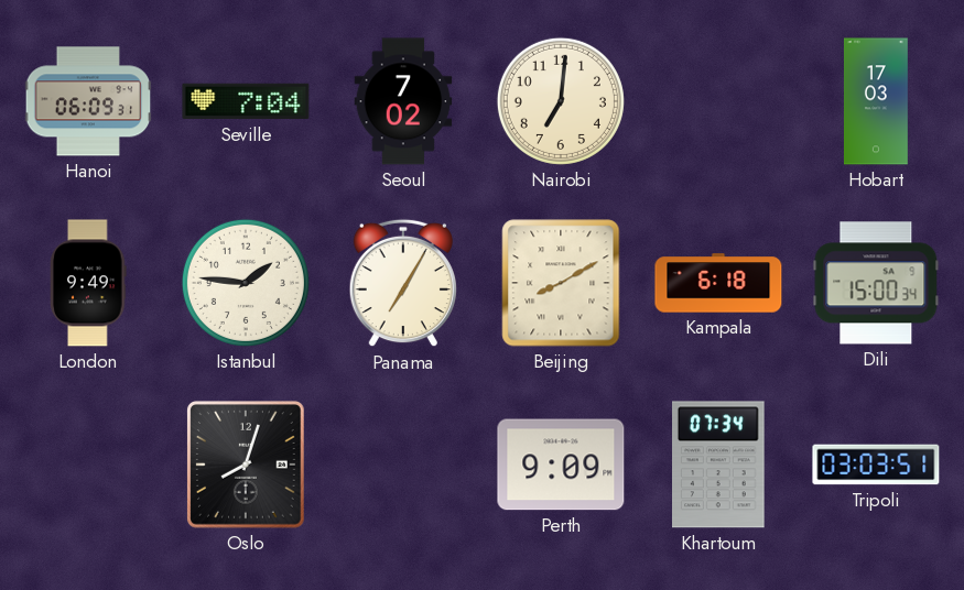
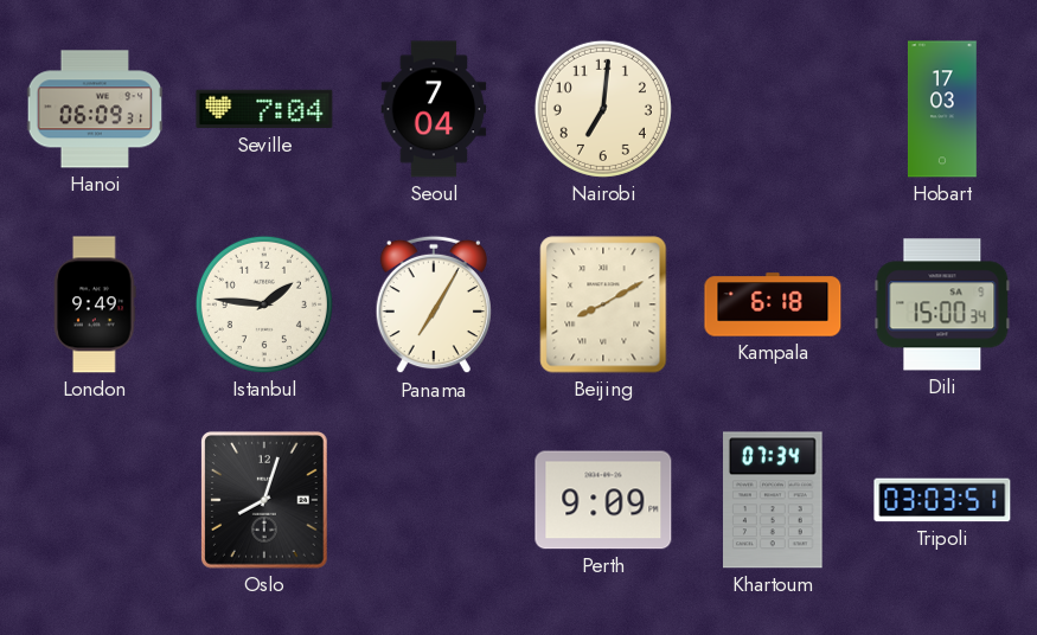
Seoul: 7:02 -> 7:04 (434, 109)
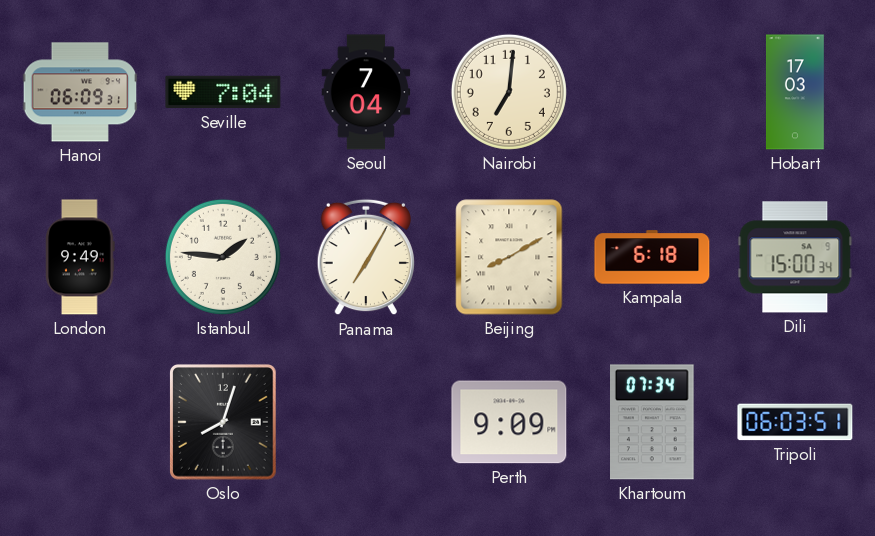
Tripoli: 03:03 -> 06:03 (795, 422)
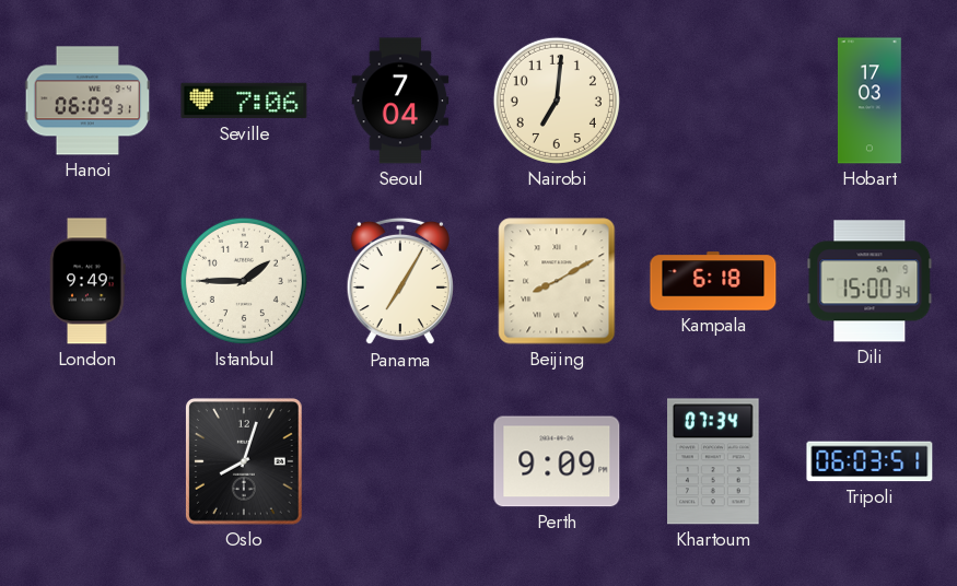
Seville: 7:04 -> 7:06 (244, 101)
Istanbul: 1:46 -> 1:45 (244, 281)
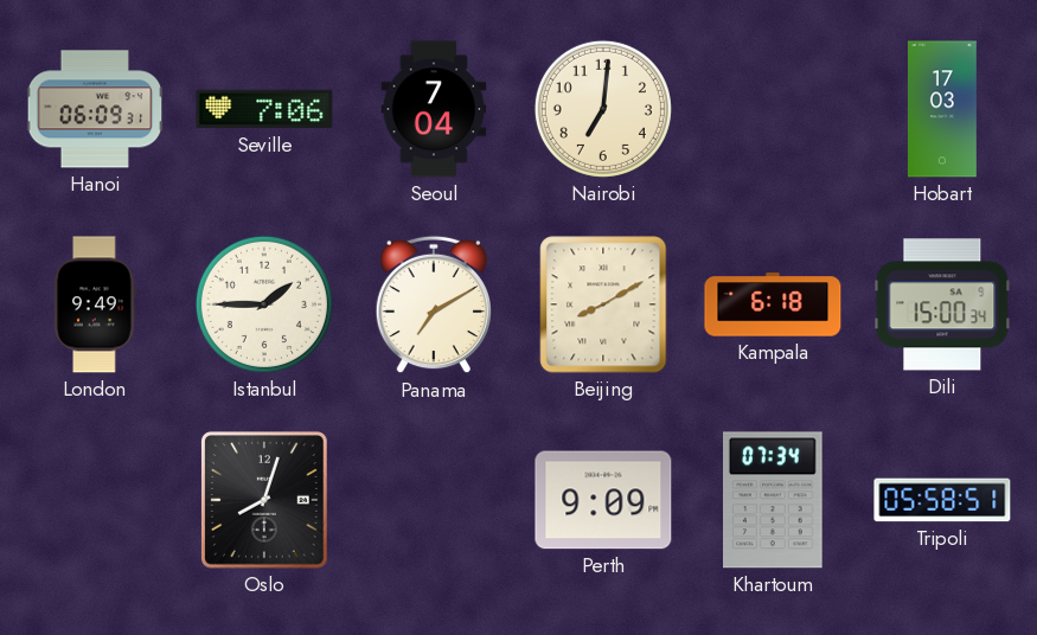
Panama: 7:05 -> 7:10 (434, 304)
Tripoli: 06:03 -> 05:58 (942, 500)
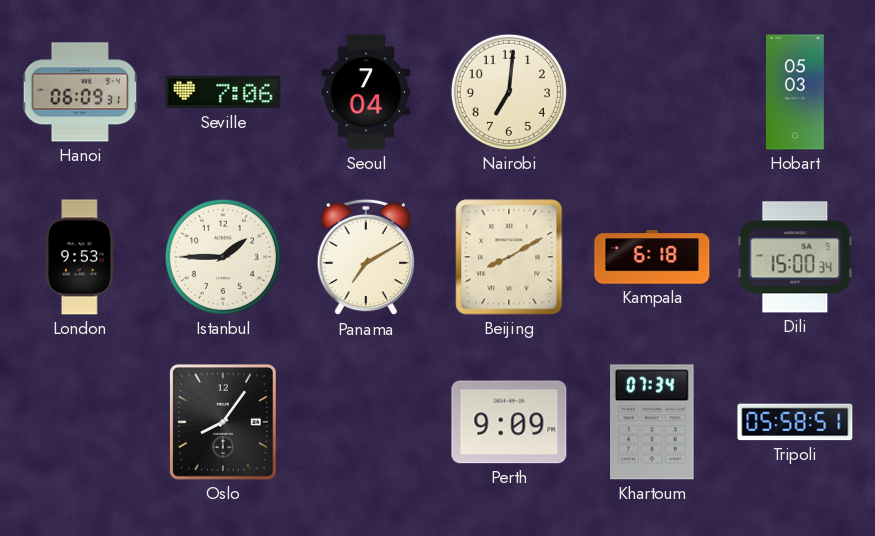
Hobart: 17:03 -> 05:03 (795, 92)
London: 9:49 -> 9:53 (80, 257)
Oslo: 8:03 -> 8:06 (224, 423)
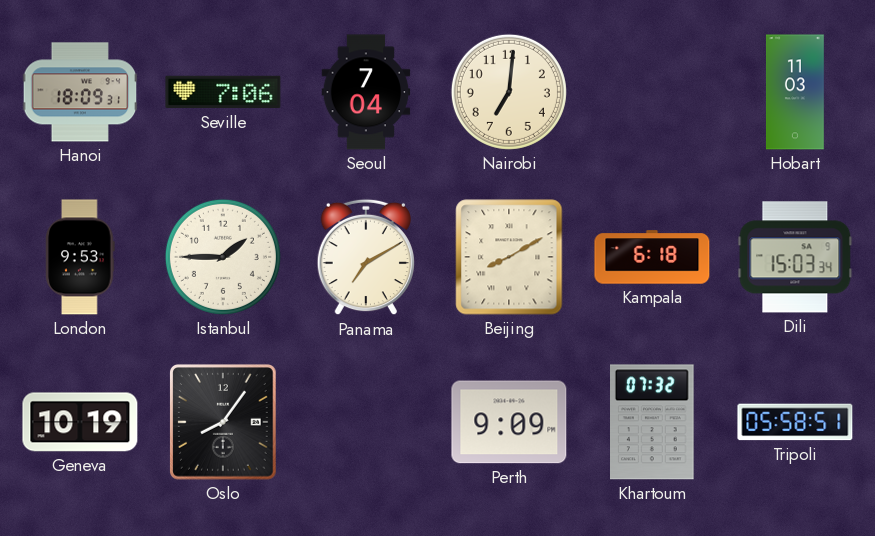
Hanoi: 06:09 -> 18:09 (80, 92)
Hobart: 05:03 -> 11:03 (795, 92)
Dili: 15:00 -> 15:03 (795, 257)
Geneva: none -> 10:19 (80, 422)
Khartoum: 07:34 -> 07:32 (653, 422)
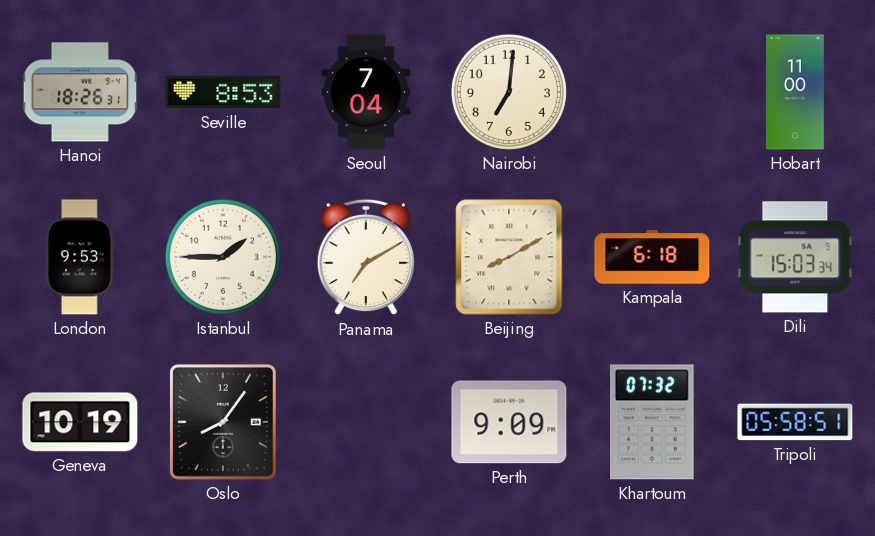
Hanoi: 18:09 -> 18:26 (80, 92)
Seville: 7:06 -> 8:53 (223, 92)
Hobart: 11:03 -> 11:00 (795, 92)
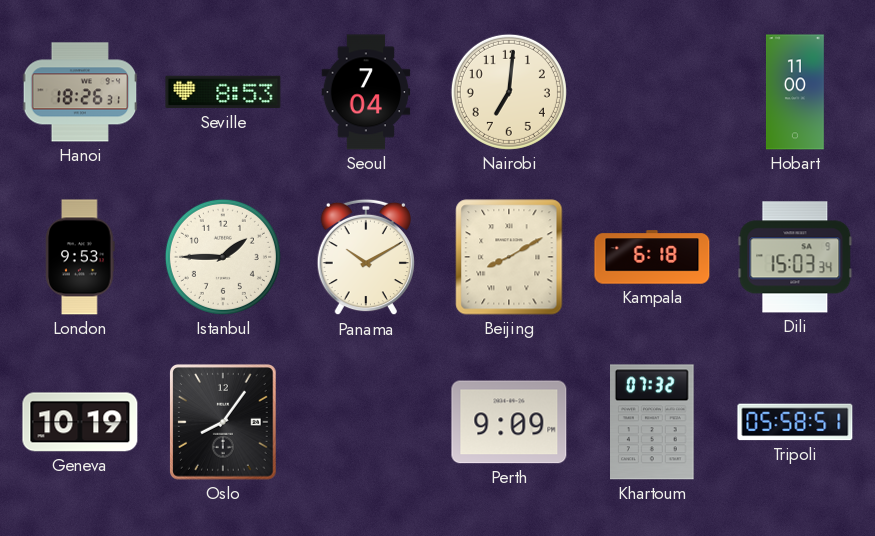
Panama: 7:10 -> 10:10 (366, 257)
